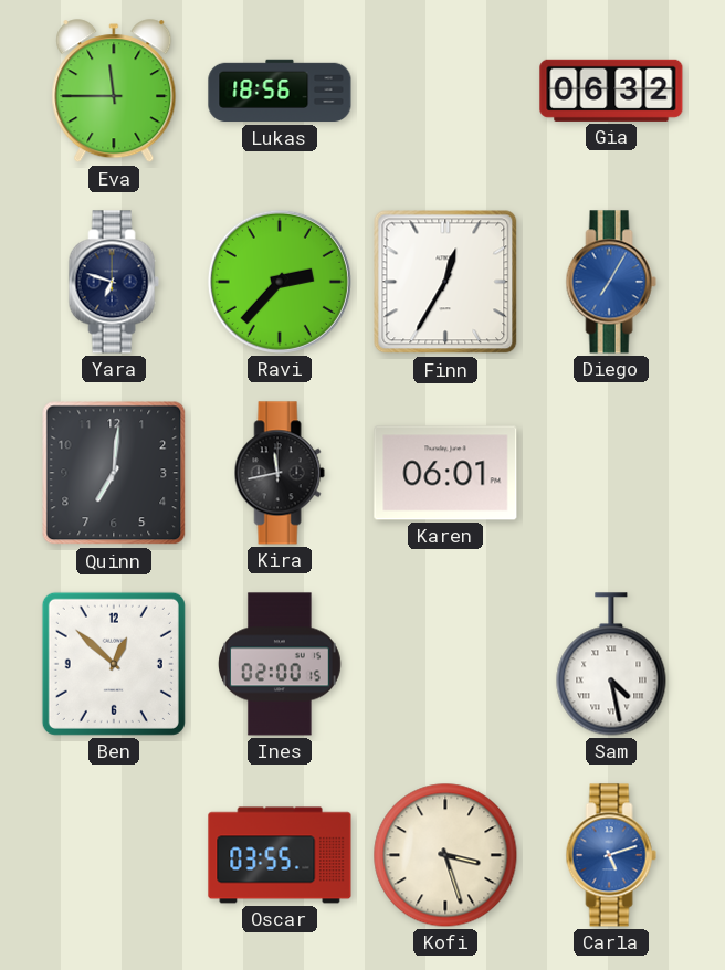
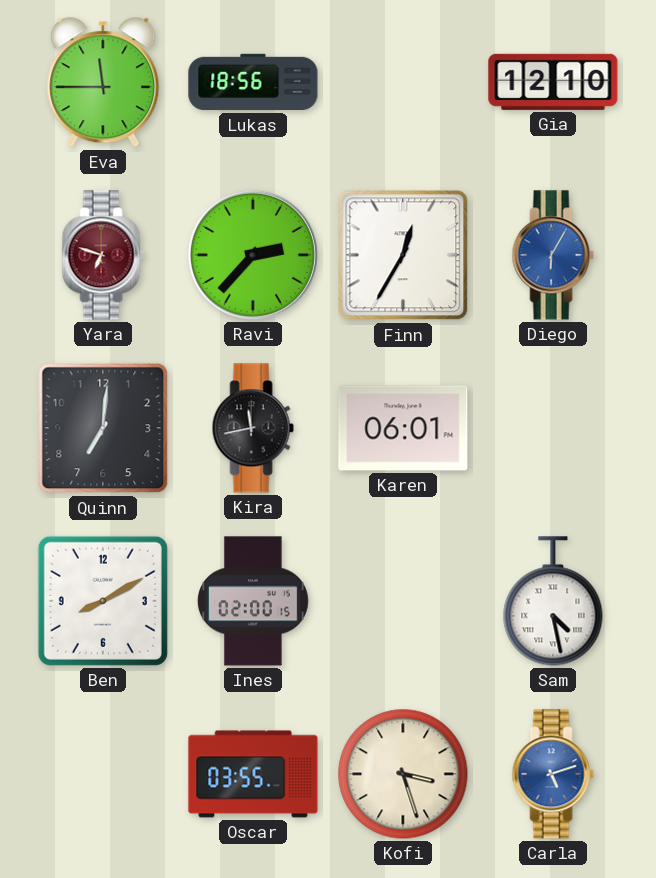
Gia: 06:32 -> 12:10 (553, 82)
Yara dial: navy -> burgundy (103, 255)
Diego: 7:05 -> 6:05 (553, 255)
Ben: 12:52 -> 8:10 (103, 601)
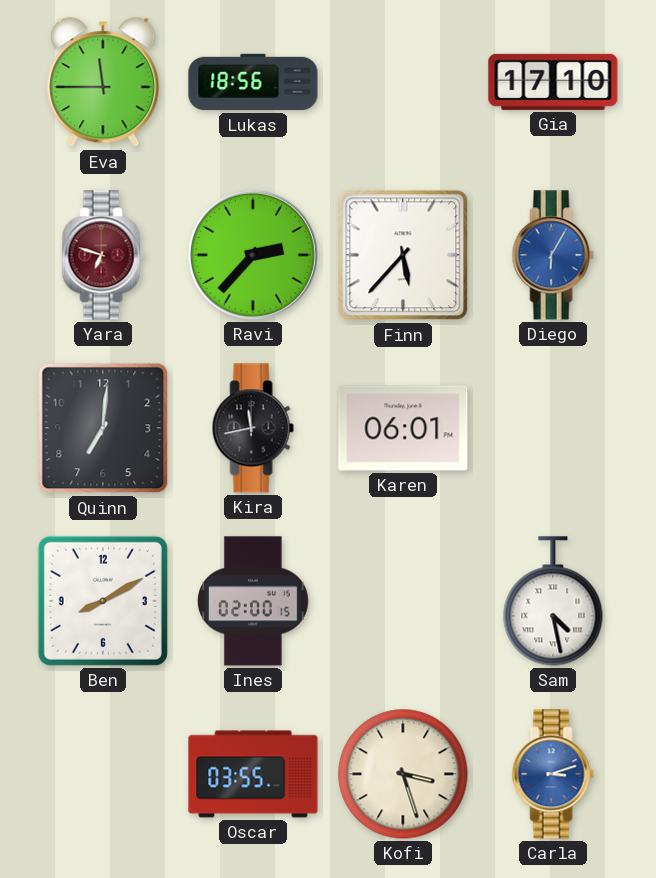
Gia: 12:10 -> 17:10 (553, 82)
Finn: 12:35 -> 5:37 (403, 255)
Carla: 5:12 -> 3:12 (553, 774)
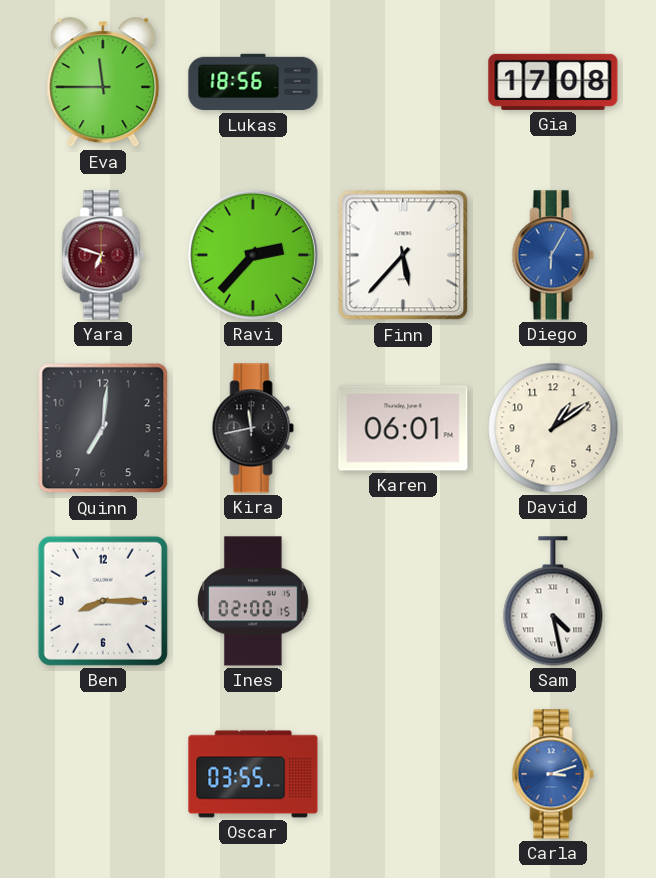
Gia: 17:10 -> 17:08 (553, 82)
David: none -> 1:09 (553, 428)
Ben: 8:10 -> 8:15 (103, 601)
Kofi: 3:27 -> none (403, 774)
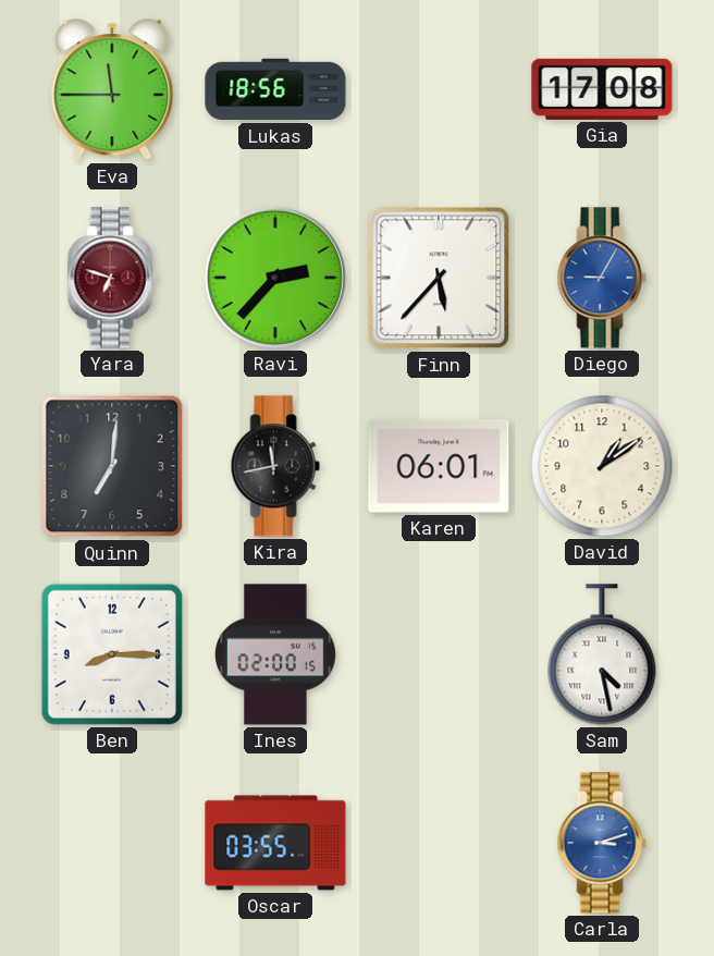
Diego: 6:05 -> 9:05 (602, 278)
